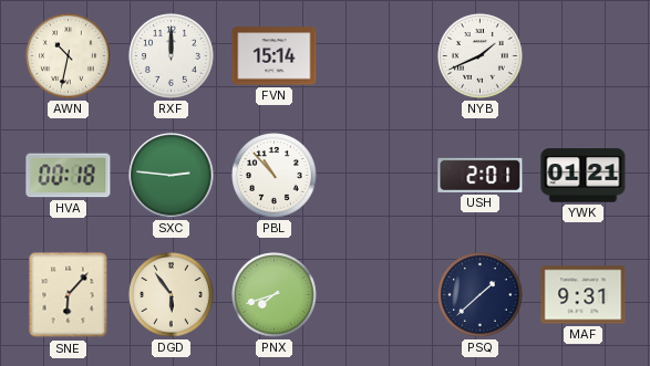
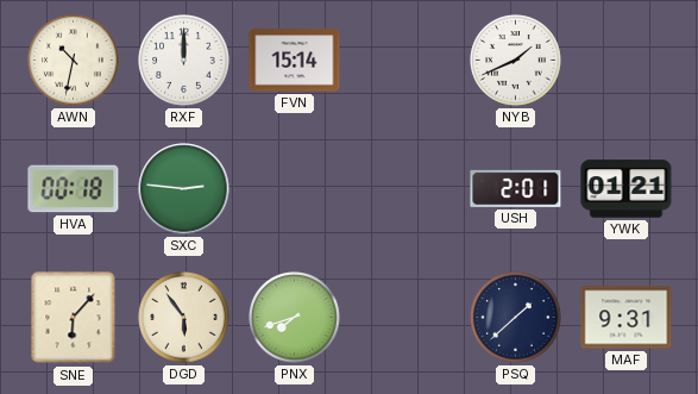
PBL: 10:53 -> none (275, 176)
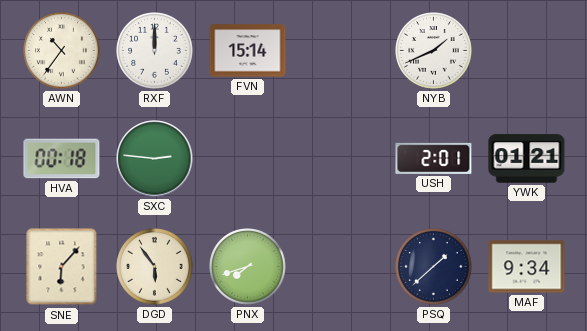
AWN: 10:32 -> 10:36 (62, 51)
MAF: 9:31 -> 9:34 (527, 267)
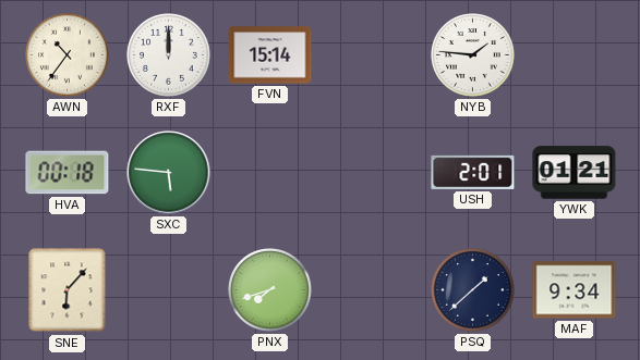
NYB: 1:41 -> 1:46 (473, 55)
SXC: 2:46 -> 5:46 (169, 173)
DGD: 5:54 -> none (155, 267)
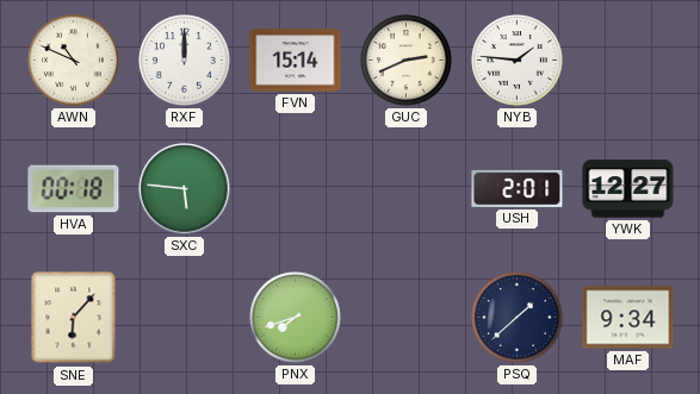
AWN: 10:36 -> 10:49 (74, 61)
GUC: none -> 2:41 (407, 61)
YWK: 01:21 -> 12:27 (628, 189)
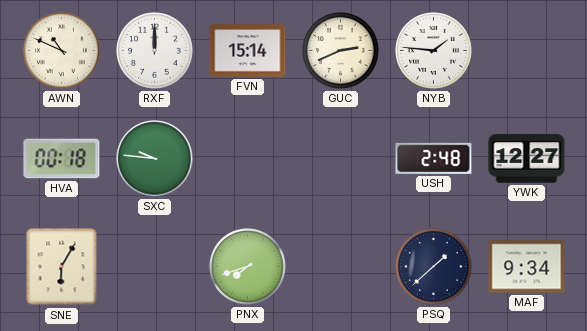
SXC: 5:46 -> 9:46 (155, 159)
USH: 2:01 -> 2:48 (434, 158)
SNE: 6:07 -> 6:05 (62, 267)
